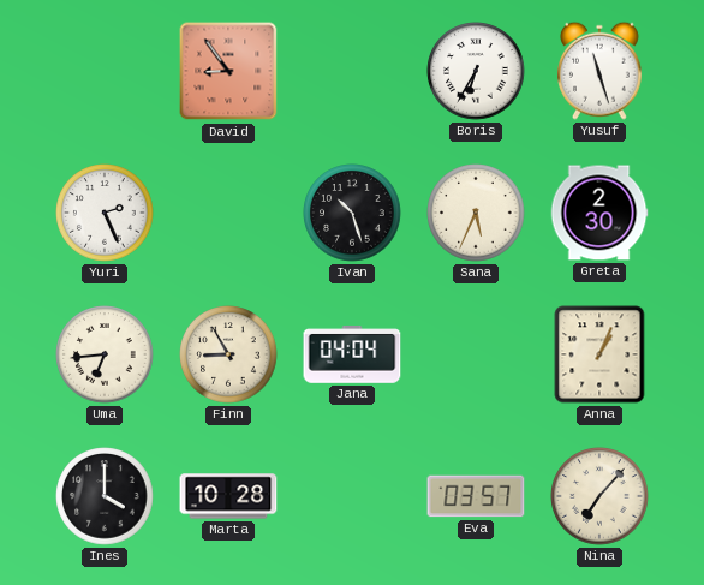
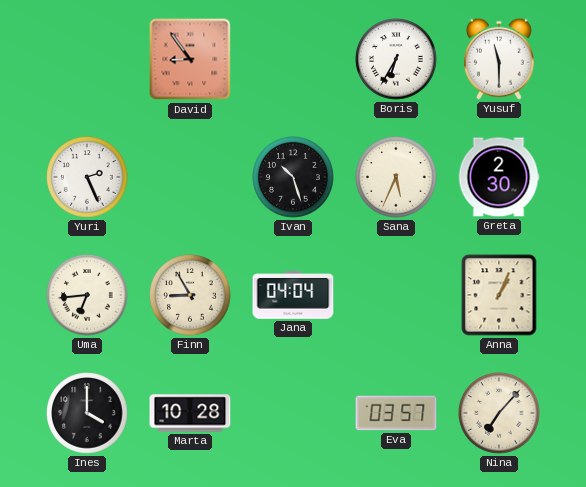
Yusuf: 11:27 -> 11:30 (500, 59)
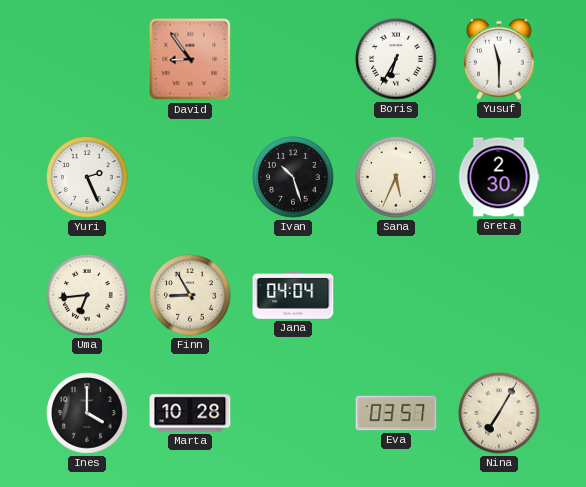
Anna: 1:04 -> none (499, 295)
Nina: 7:07 -> 7:05 (499, 413)
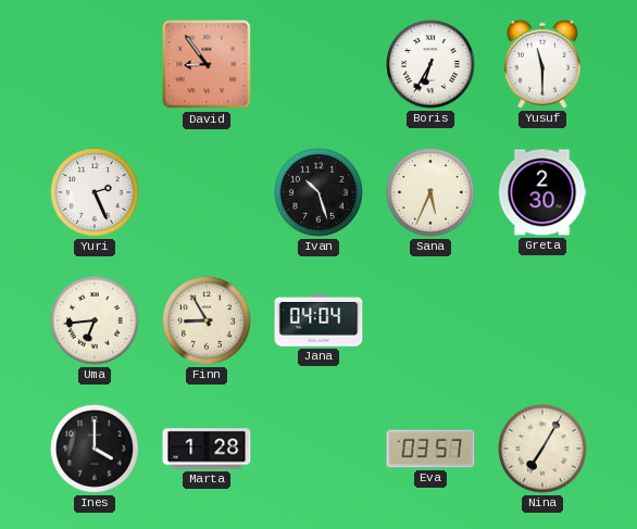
Marta: 10:28 -> 1:28 (207, 449)
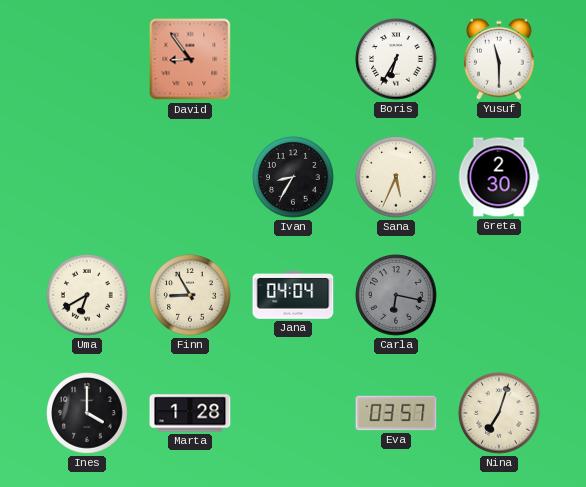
Yuri: 2:26 -> none (95, 192)
Ivan: 10:27 -> 8:35 (293, 177)
Uma: 6:44 -> 6:40 (87, 295)
Carla: none -> 6:17 (396, 295)
Nina: 7:05 -> 7:03 (499, 413)
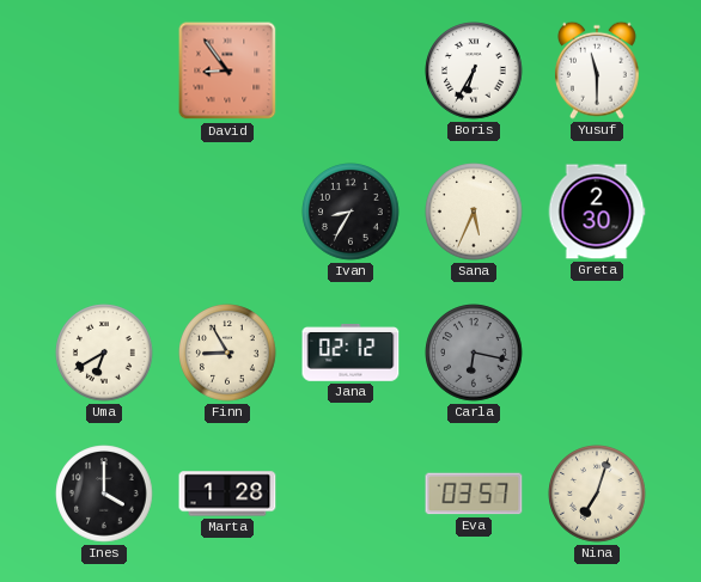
Jana: 04:04 -> 02:12 (350, 354)
